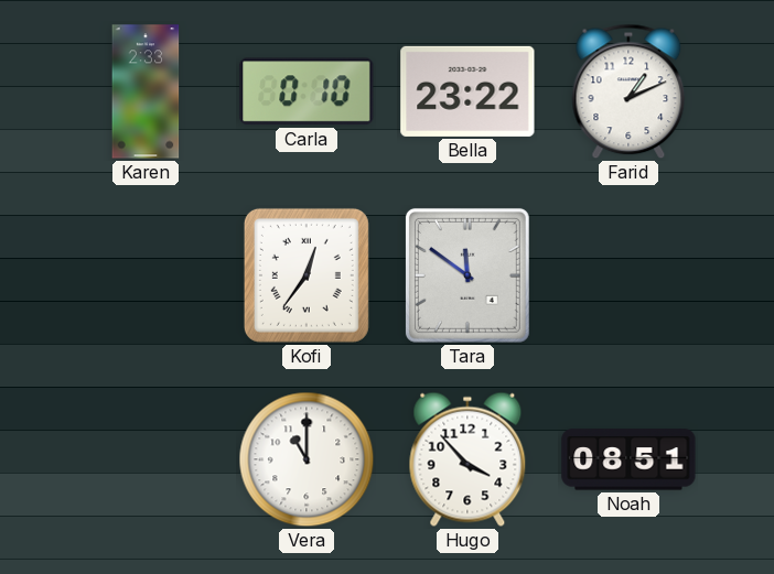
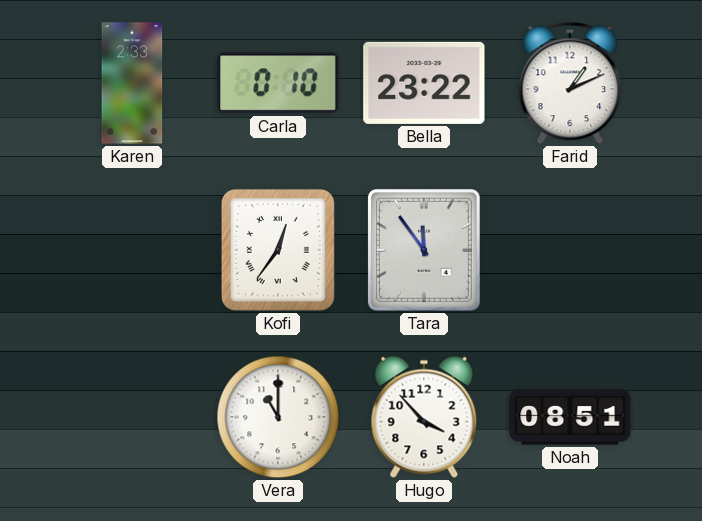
Tara: 11:51 -> 11:54 (424, 250)
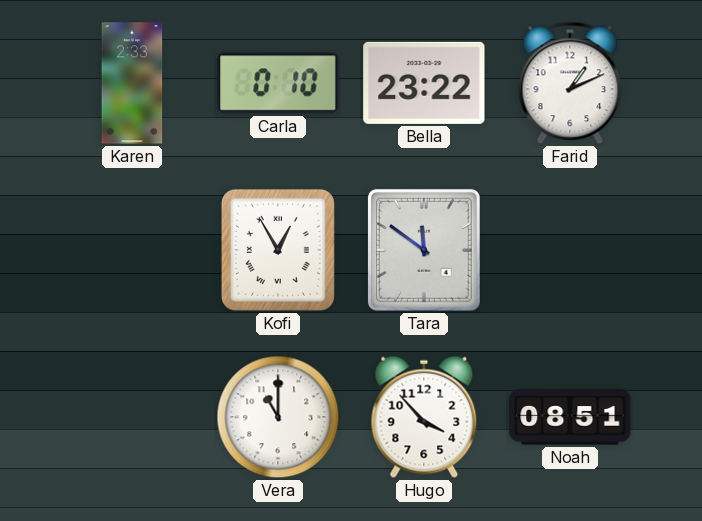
Kofi: 12:36 -> 12:55 (278, 250)
Tara: 11:54 -> 11:51 (424, 250)
